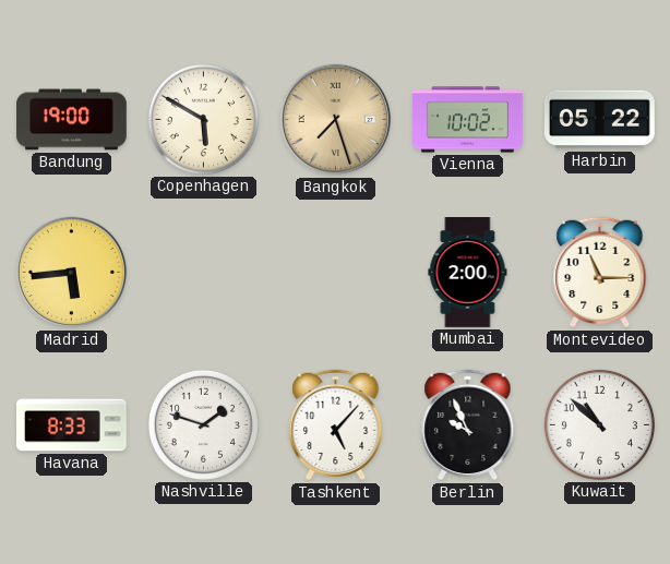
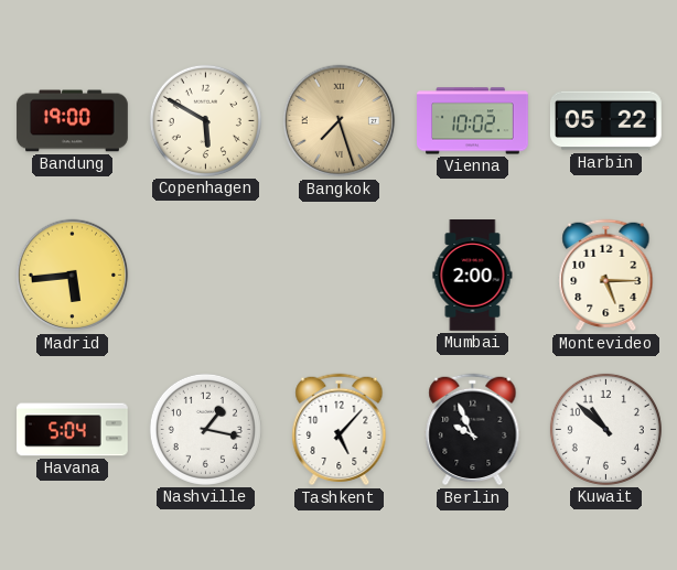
Montevideo: 11:15 -> 5:15 (606, 276)
Havana: 8:33 -> 5:04 (73, 430)
Nashville: 1:48 -> 1:17 (205, 429)
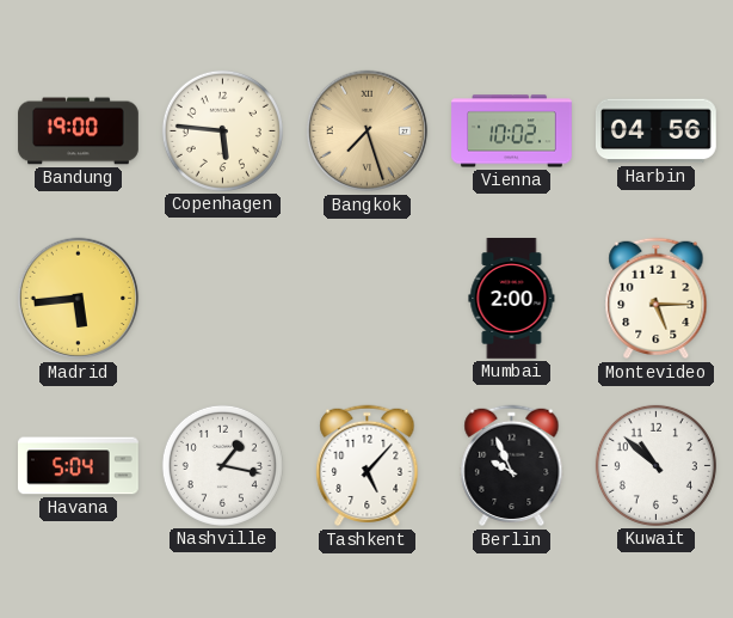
Copenhagen: 5:50 -> 5:46 (222, 130)
Harbin: 05:22 -> 04:56 (655, 131)
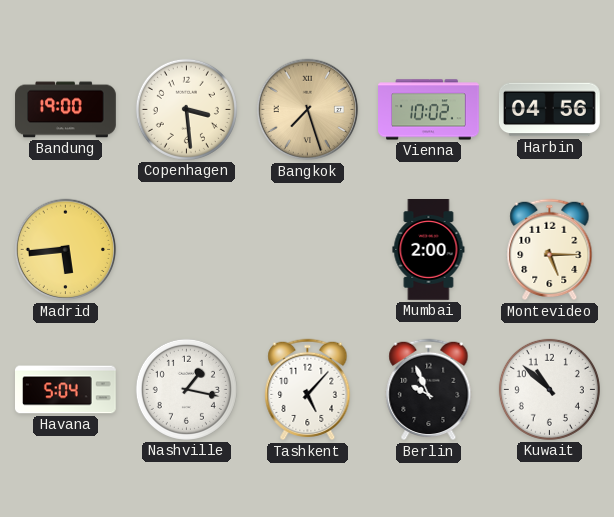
Copenhagen: 5:46 -> 3:29 (186, 109)
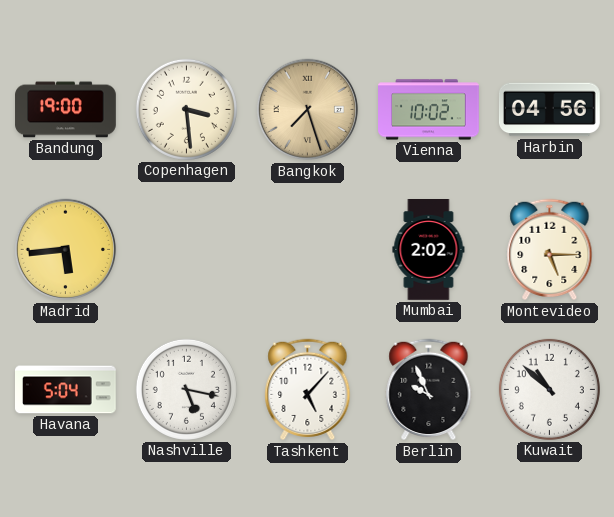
Mumbai: 2:00 -> 2:02 (429, 250)
Nashville: 1:17 -> 5:17 (186, 389)
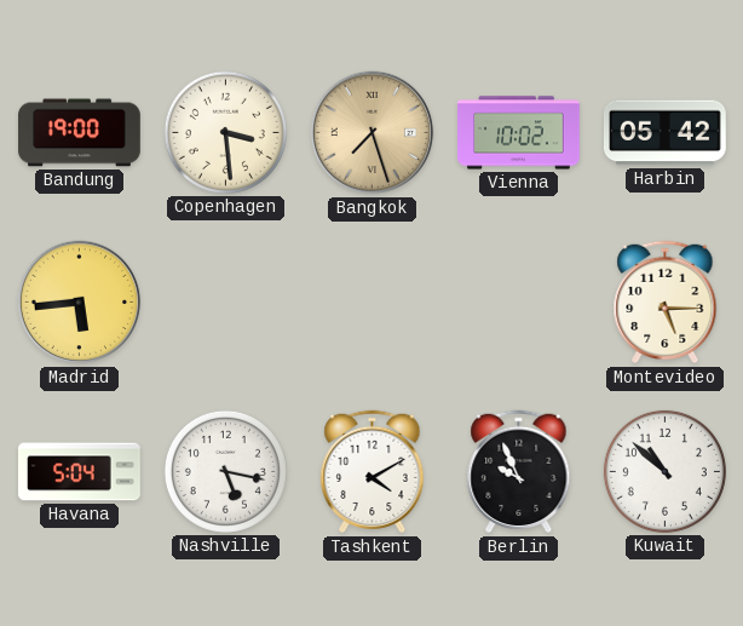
Harbin: 04:56 -> 05:42 (664, 133)
Mumbai: 2:02 -> none (429, 250)
Tashkent: 5:07 -> 4:10 (373, 472)
